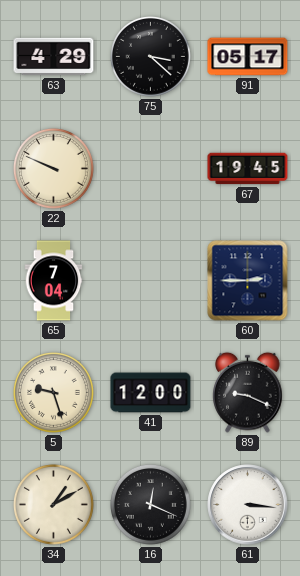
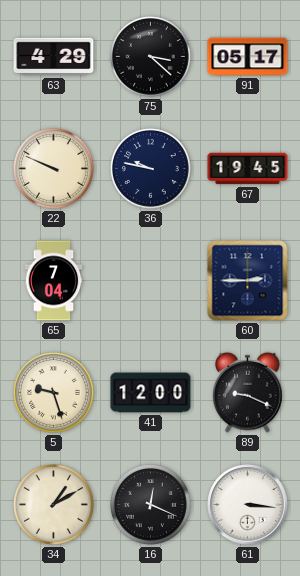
36: none -> 9:47 (151, 169)
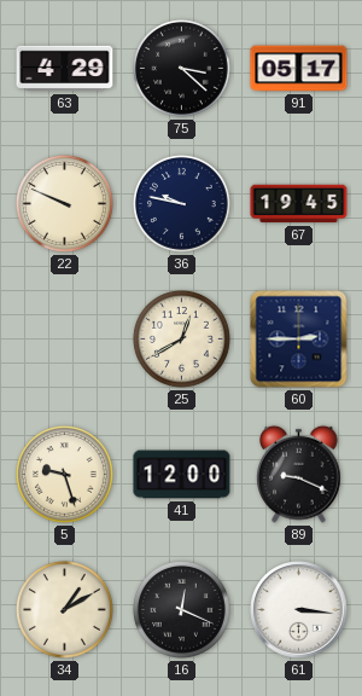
65: 7:04 -> none (54, 281)
25: none -> 12:40 (182, 340)
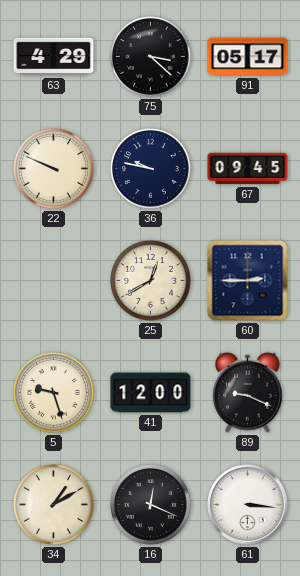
67: 19:45 -> 09:45 (248, 169)
